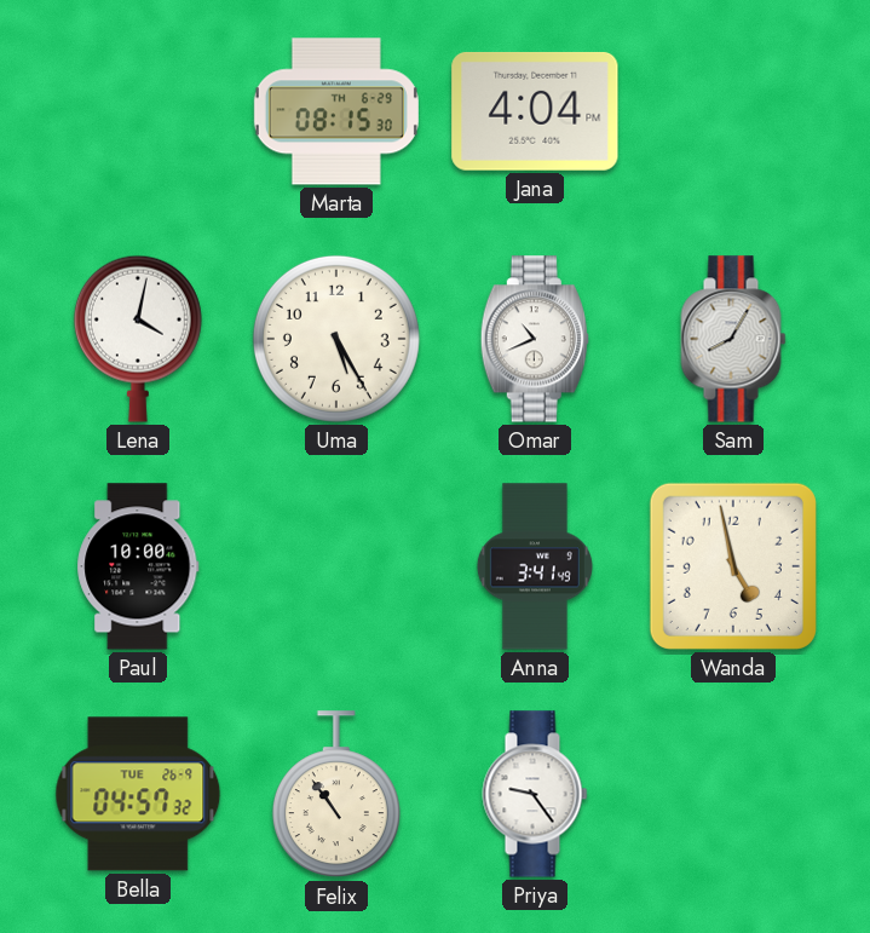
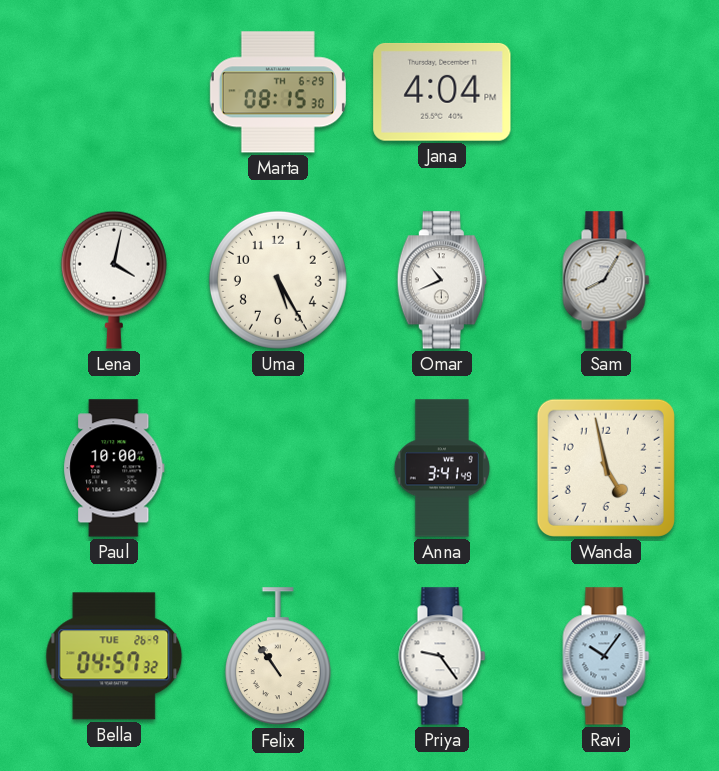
Ravi: none -> 10:06 (606, 656)
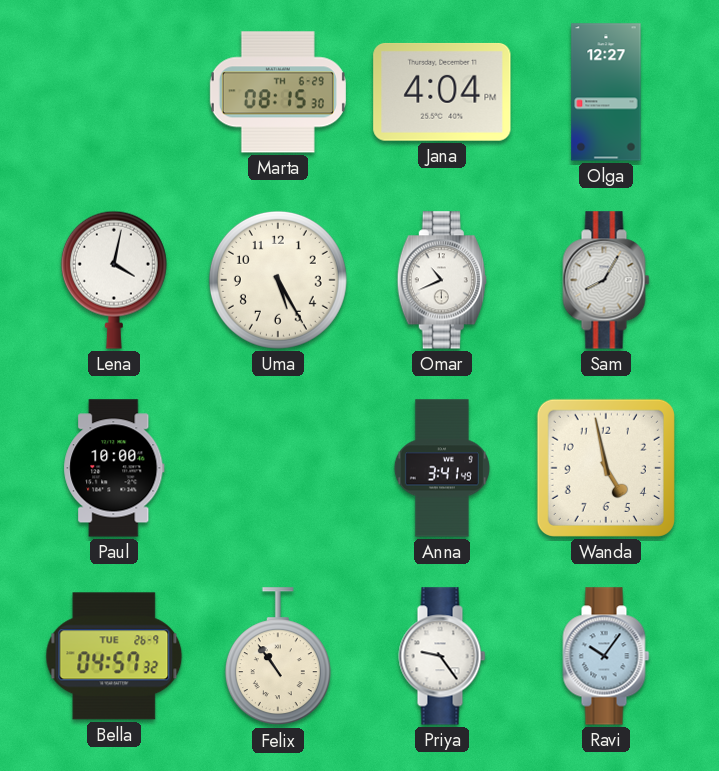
Olga: none -> 12:27 (606, 92)
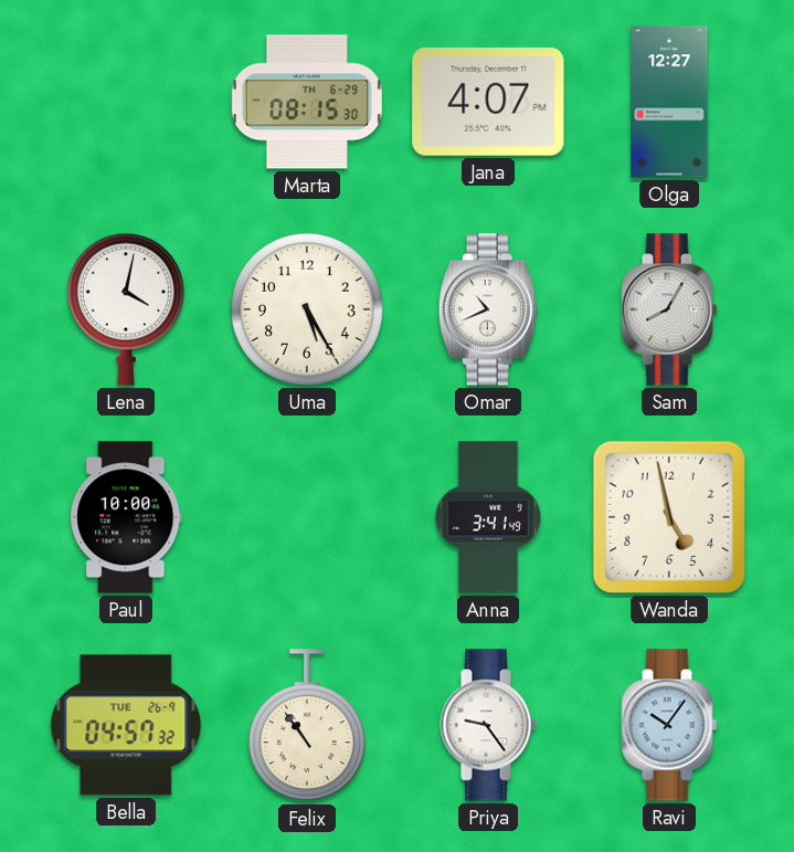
Jana: 4:04 -> 4:07 (488, 102)
